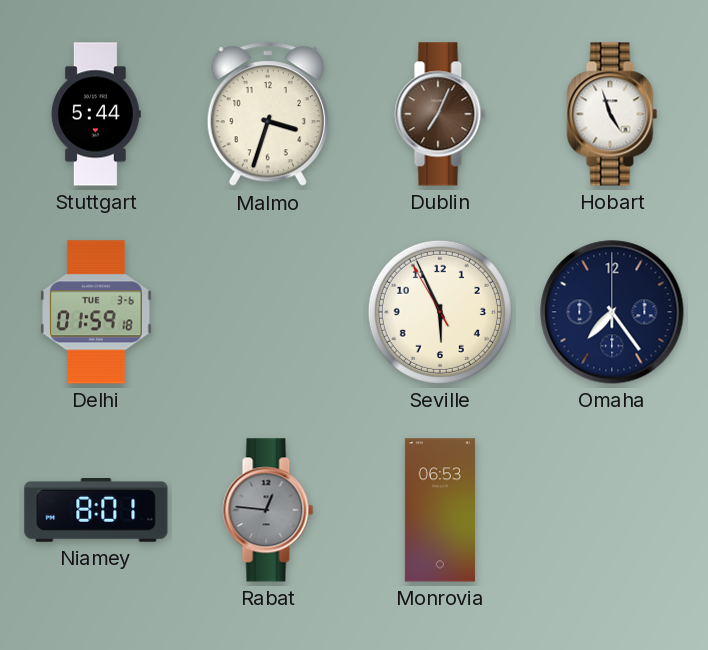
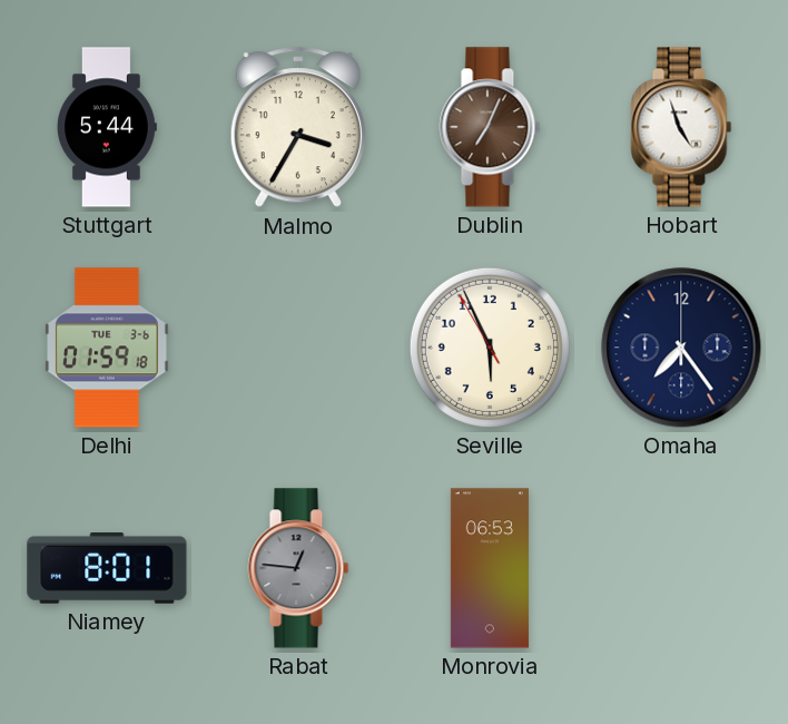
Malmo: 3:33 -> 3:35 (298, 128)
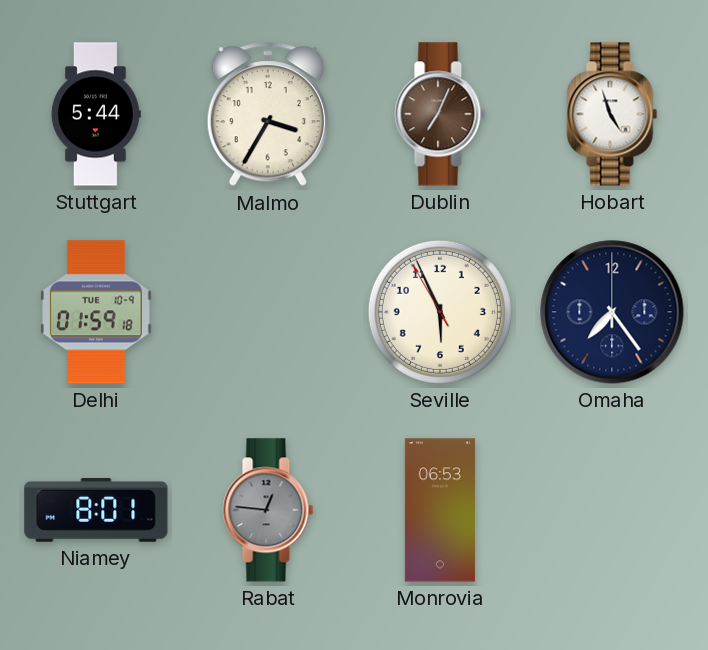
Delhi date: TUE 3-6 -> TUE 10-9 (97, 312)
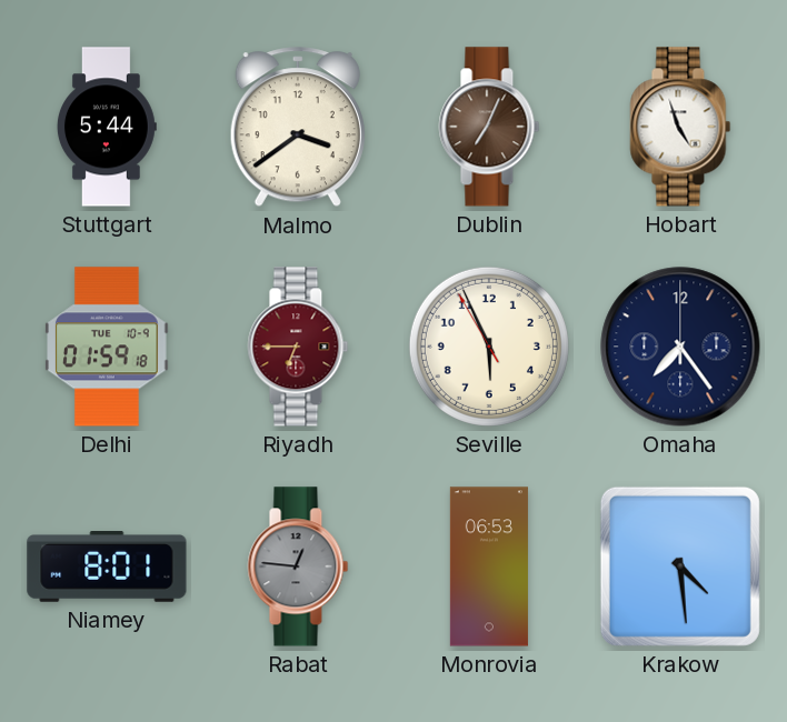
Malmo: 3:35 -> 3:39 (298, 128)
Riyadh: none -> 6:45 (298, 347)
Krakow: none -> 4:29 (680, 566)
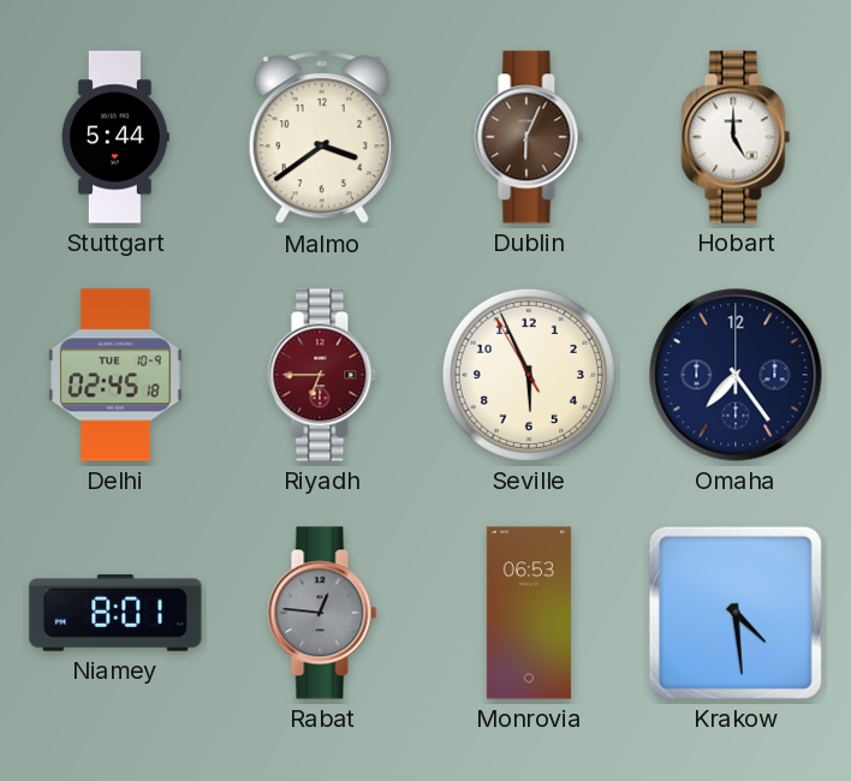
Dublin: 7:04 -> 6:04 (529, 137)
Hobart: 4:57 -> 5:00 (736, 137)
Delhi: 01:59 -> 02:45 (117, 375)
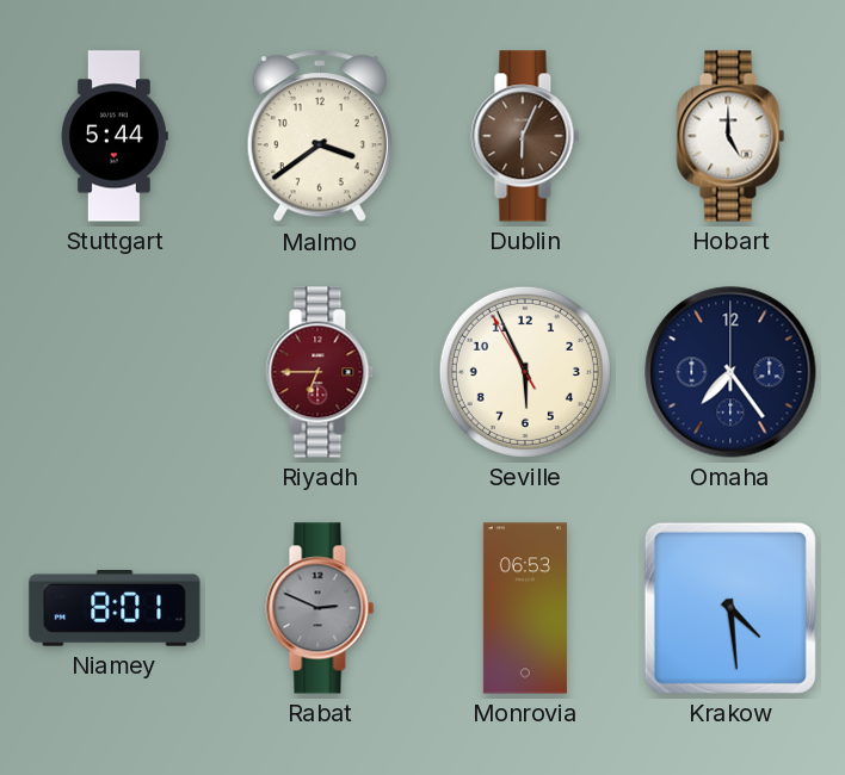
Delhi: 02:45 -> none (117, 375)
Rabat: 12:46 -> 2:49 (320, 608)
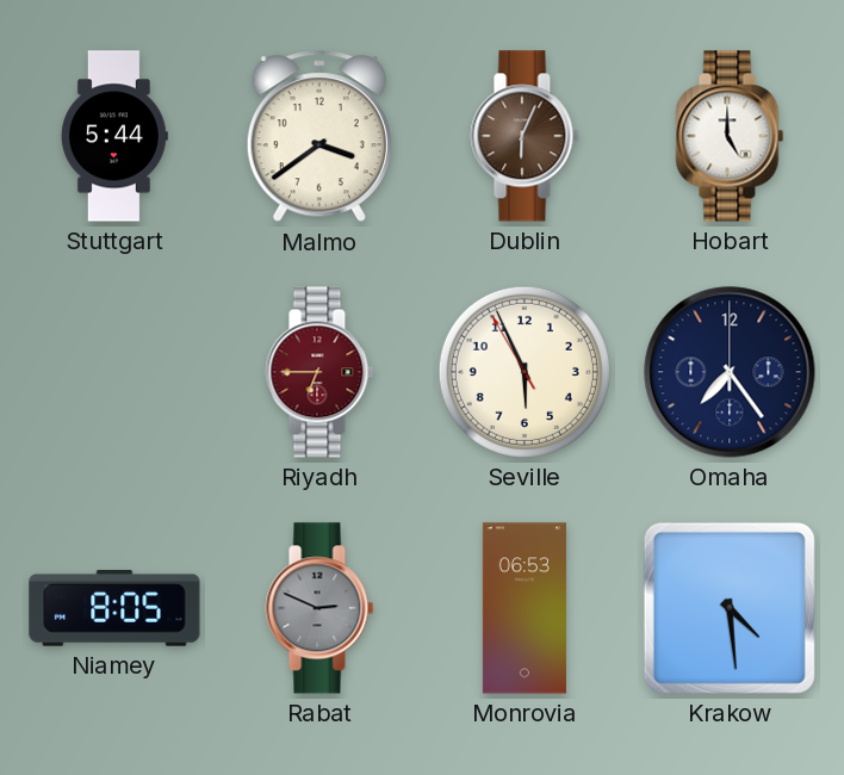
Niamey: 8:01 -> 8:05 (114, 609)
